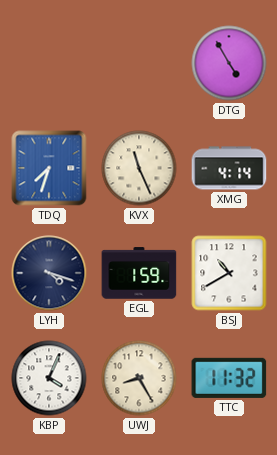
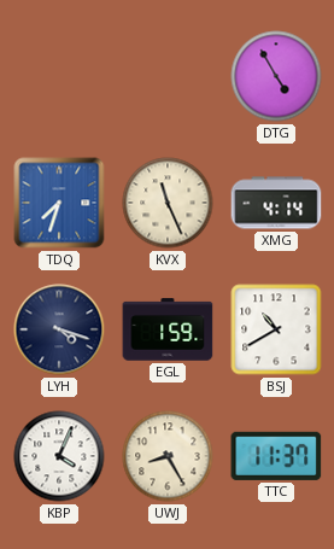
TTC: 11:32 -> 11:37 (276, 456)
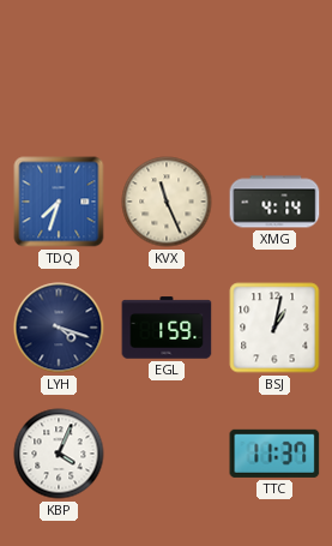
DTG: 4:55 -> none (276, 76)
BSJ: 10:40 -> 1:02 (274, 328)
UWJ: 8:25 -> none (168, 456)
